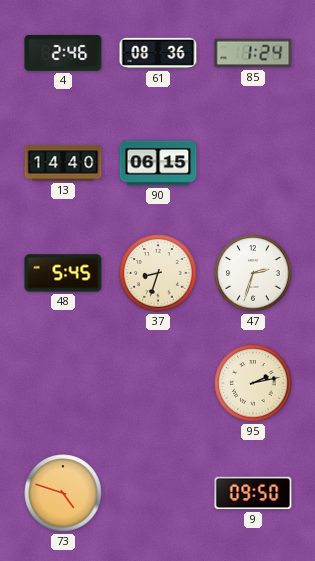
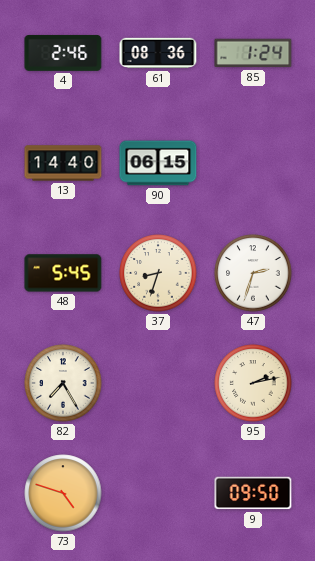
82: none -> 7:25 (63, 383)
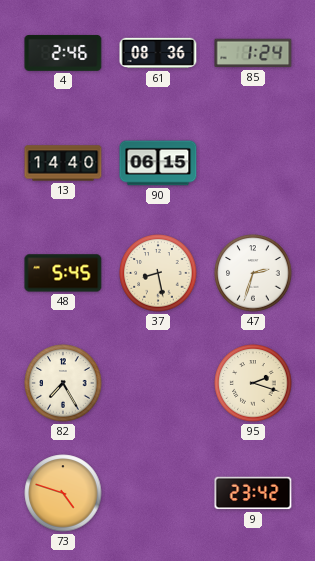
37: 8:33 -> 8:28 (158, 273)
95: 2:13 -> 2:18 (253, 383)
9: 09:50 -> 23:42 (253, 493)
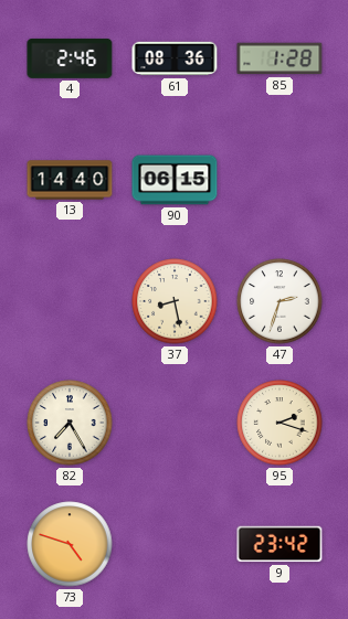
85: 1:24 -> 1:28 (280, 58)
48: 5:45 -> none (63, 273)
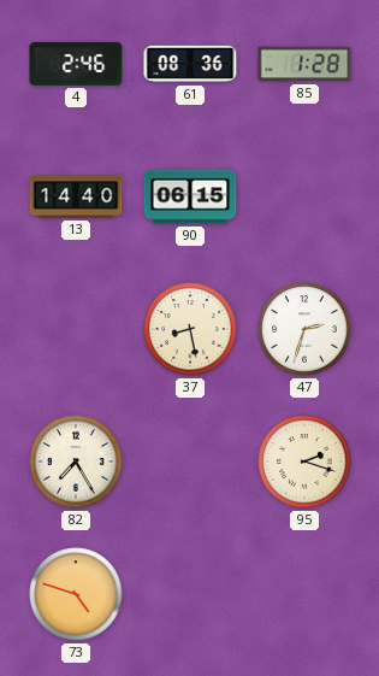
9: 23:42 -> none (280, 544)
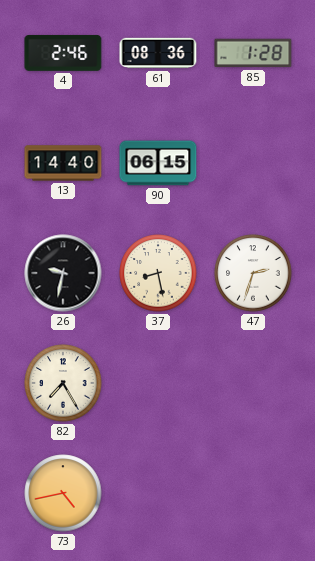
26: none -> 9:32 (63, 273)
95: 2:18 -> none (304, 462)
73: 4:48 -> 4:43 (63, 493)
